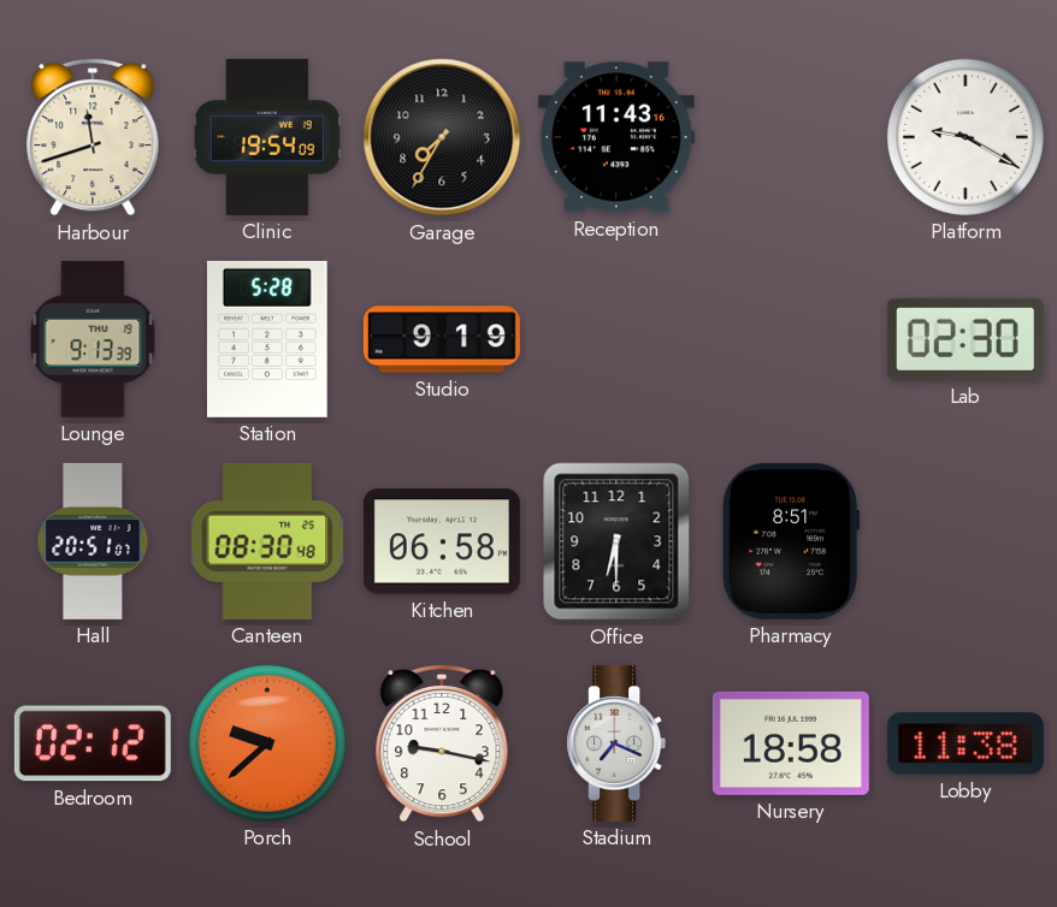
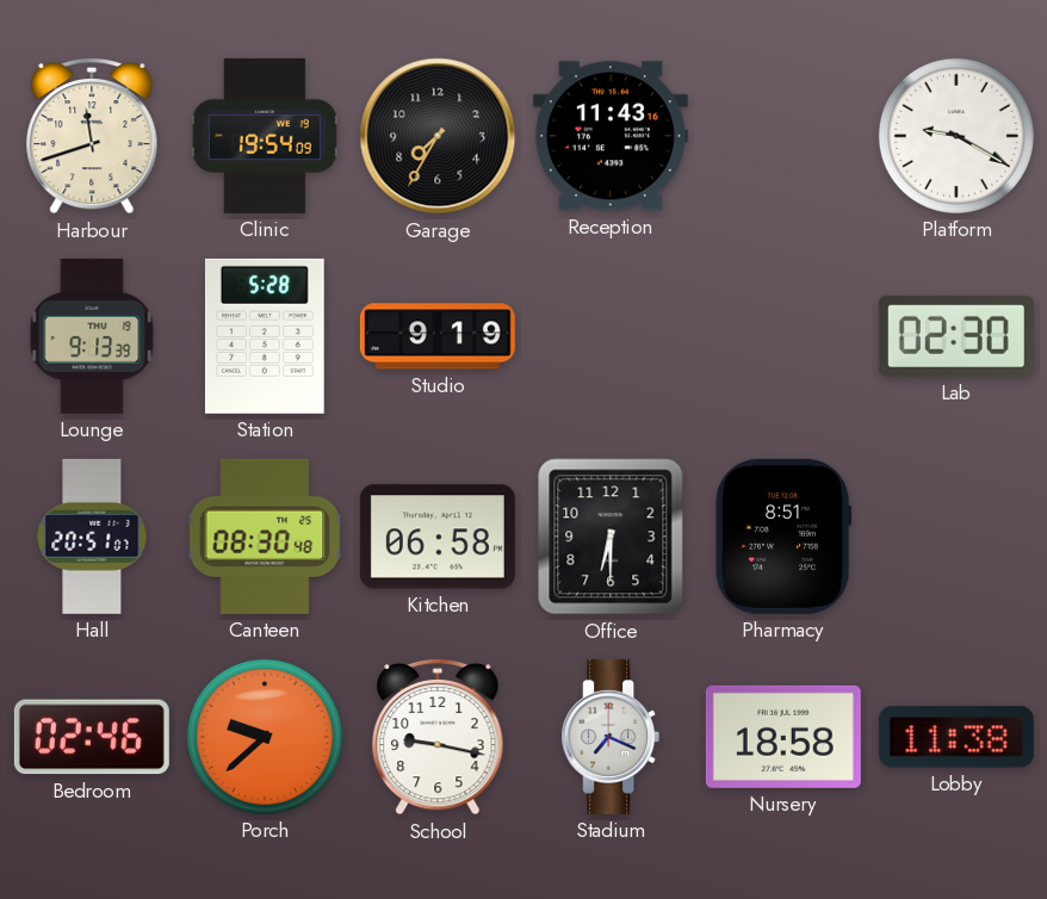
Bedroom: 02:12 -> 02:46 (92, 737)
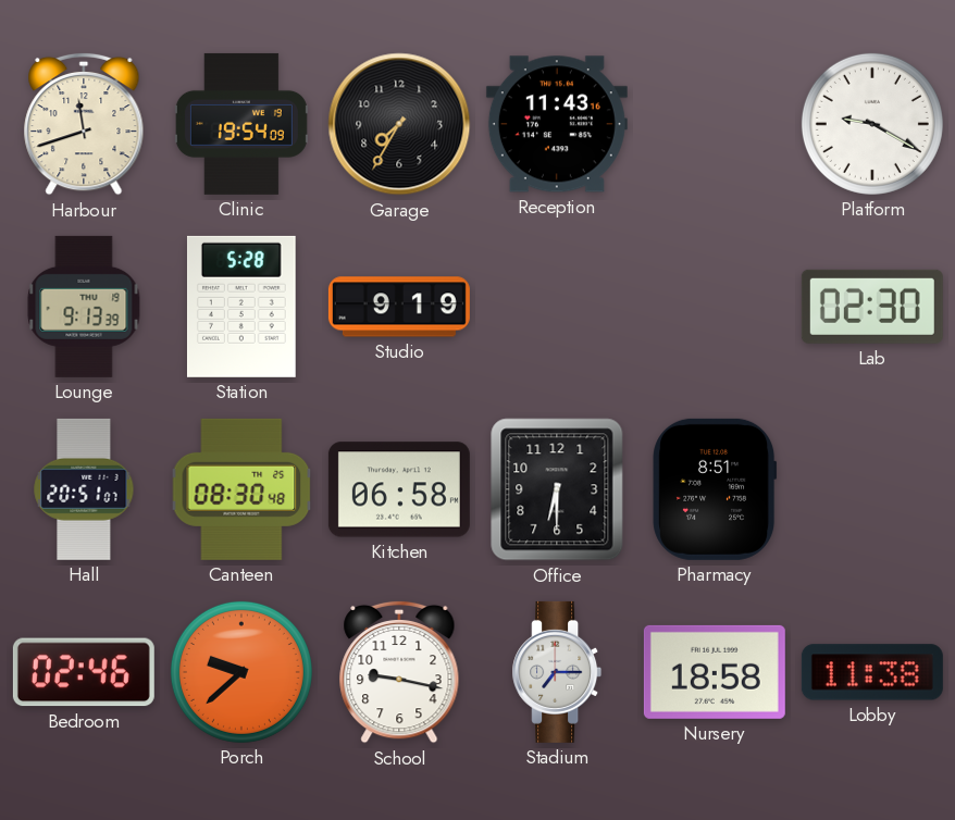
Stadium: 7:19 -> 7:15 (557, 672)
